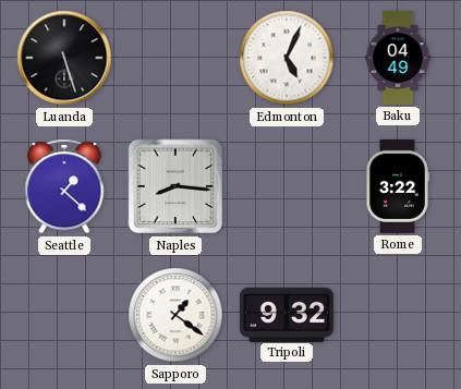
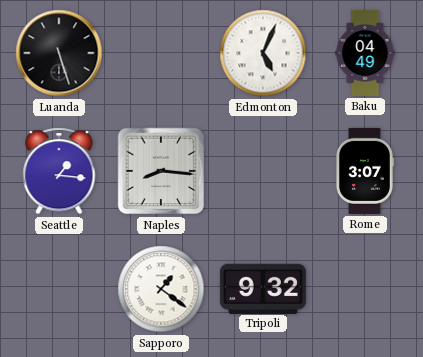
Seattle: 1:22 -> 1:16 (59, 171)
Rome: 3:22 -> 3:07 (365, 171)
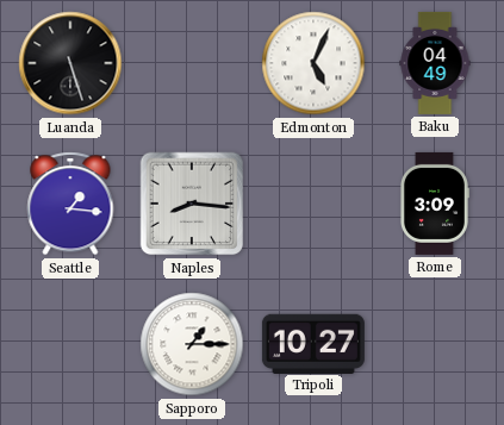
Rome: 3:07 -> 3:09 (435, 204)
Sapporo: 1:21 -> 1:15 (192, 344)
Tripoli: 9:32 -> 10:27 (313, 343)
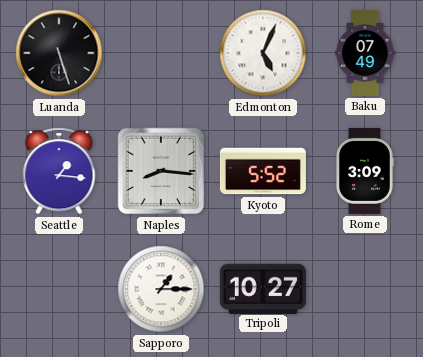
Baku: 04:49 -> 07:49 (365, 53)
Kyoto: none -> 5:52 (263, 171)
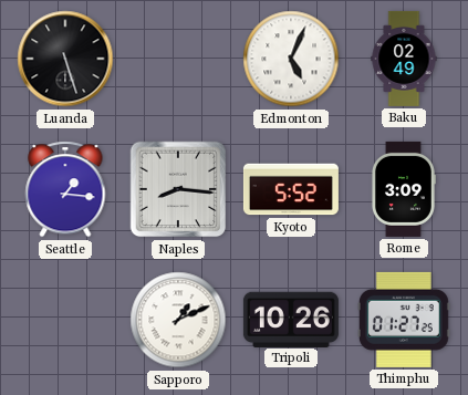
Baku: 07:49 -> 02:49 (404, 59)
Sapporo: 1:15 -> 1:11 (178, 320)
Tripoli: 10:27 -> 10:26 (291, 319)
Thimphu: none -> 01:27 (404, 320)
